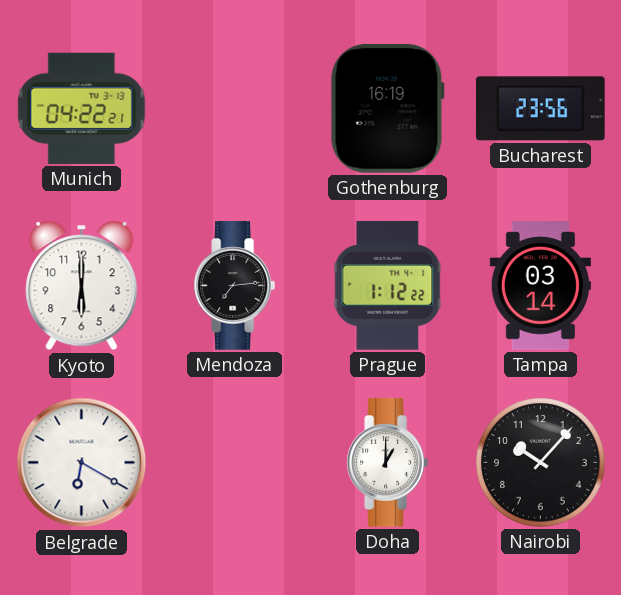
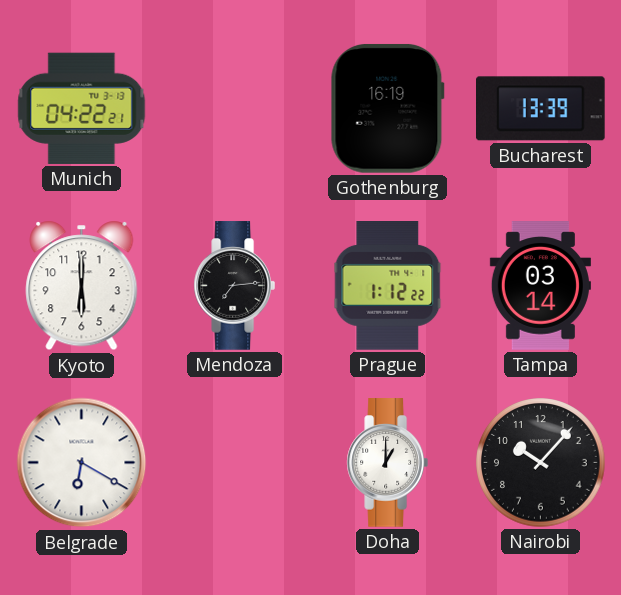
Bucharest: 23:56 -> 13:39 (541, 109)
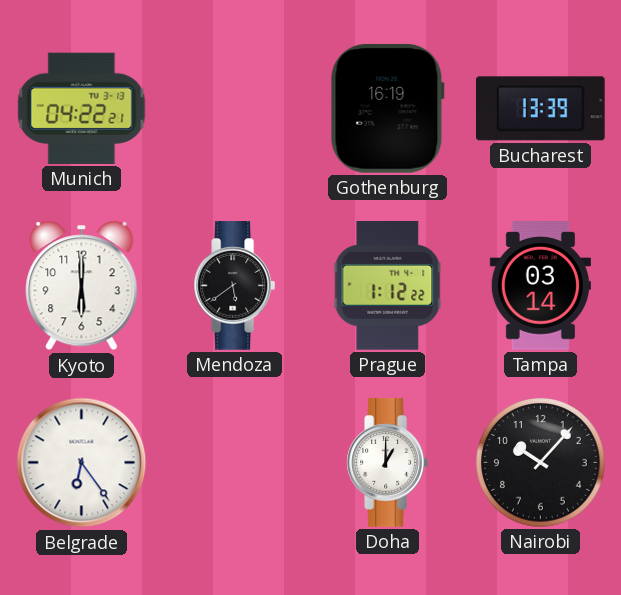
Mendoza: 7:14 -> 5:39 (234, 286)
Belgrade: 6:20 -> 6:24 (82, 463)
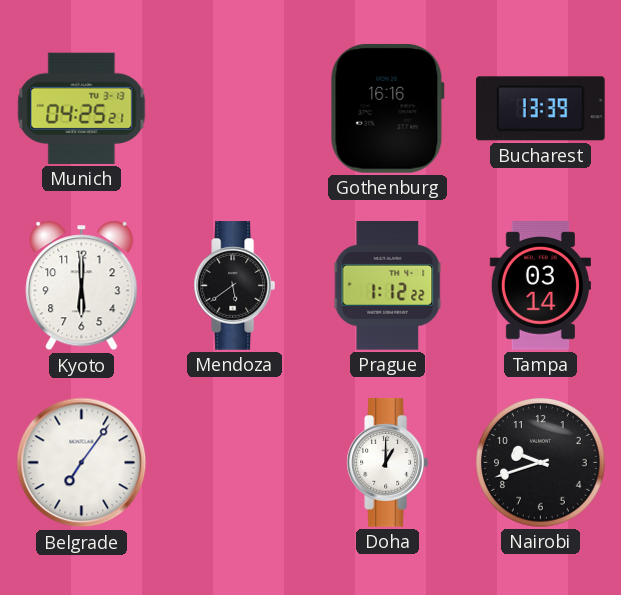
Munich: 04:22 -> 04:25 (82, 108)
Gothenburg: 16:19 -> 16:16 (387, 108)
Belgrade: 6:24 -> 7:06 (82, 463)
Nairobi: 10:07 -> 9:42 (541, 463)
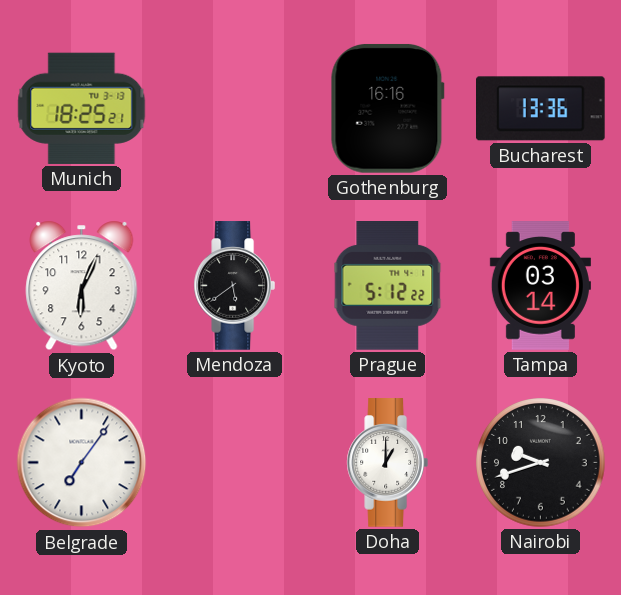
Munich: 04:25 -> 18:25 (82, 108)
Bucharest: 13:39 -> 13:36 (541, 109)
Kyoto: 6:00 -> 6:04 (82, 286)
Prague: 1:12 -> 5:12 (388, 286)
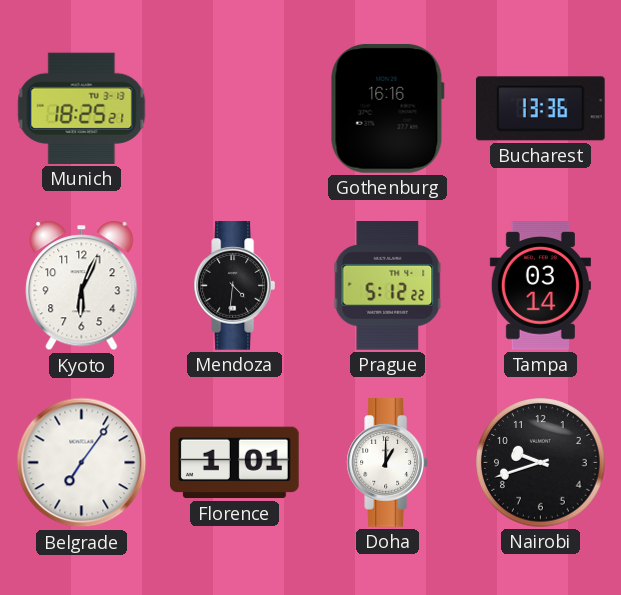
Mendoza: 5:39 -> 4:31 (234, 286)
Florence: none -> 1:01 (235, 463)
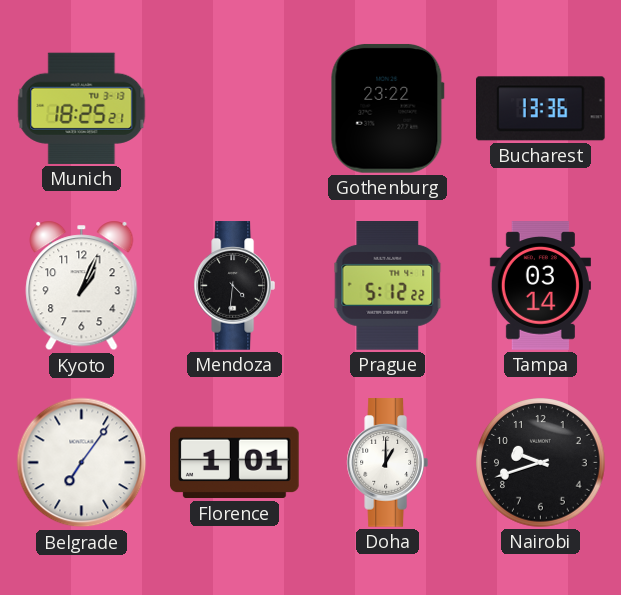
Gothenburg: 16:16 -> 23:22 (387, 108)
Kyoto: 6:04 -> 1:04 (82, 286)
